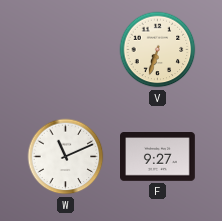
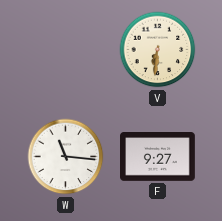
V: 6:33 -> 6:31 (158, 50)
W: 11:11 -> 11:16 (66, 157)
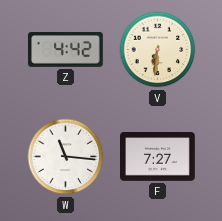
Z: none -> 4:42 (66, 50)
F: 9:27 -> 7:27 (158, 157)
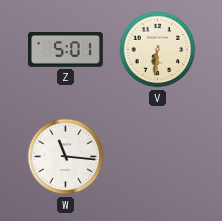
Z: 4:42 -> 5:01 (66, 50)
F: 7:27 -> none (158, 157)
